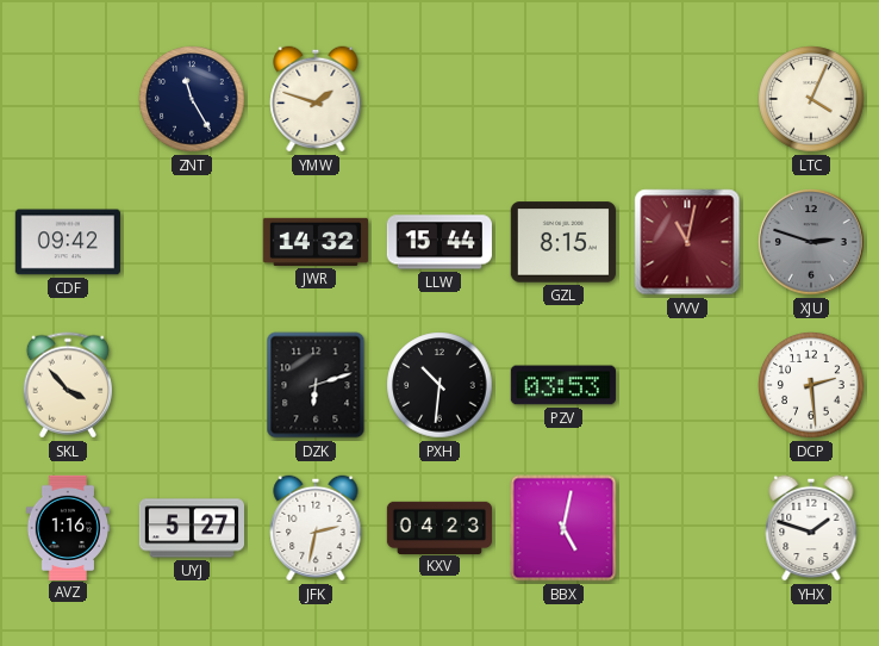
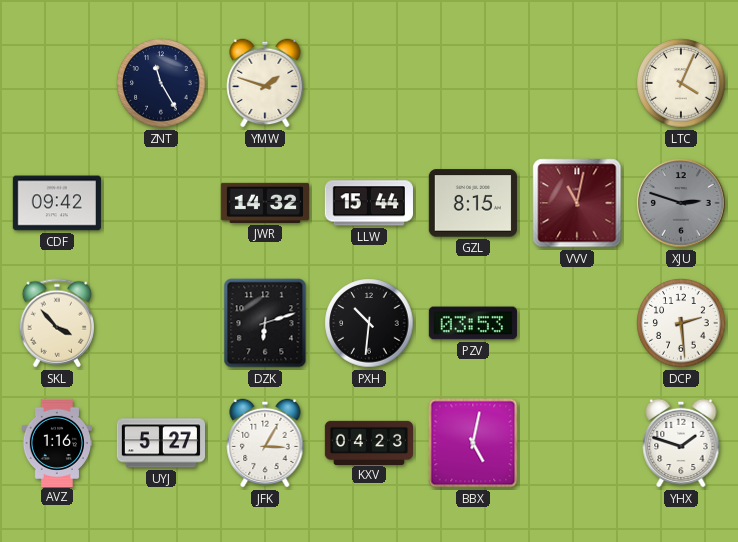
JFK: 2:32 -> 3:05 (265, 443)
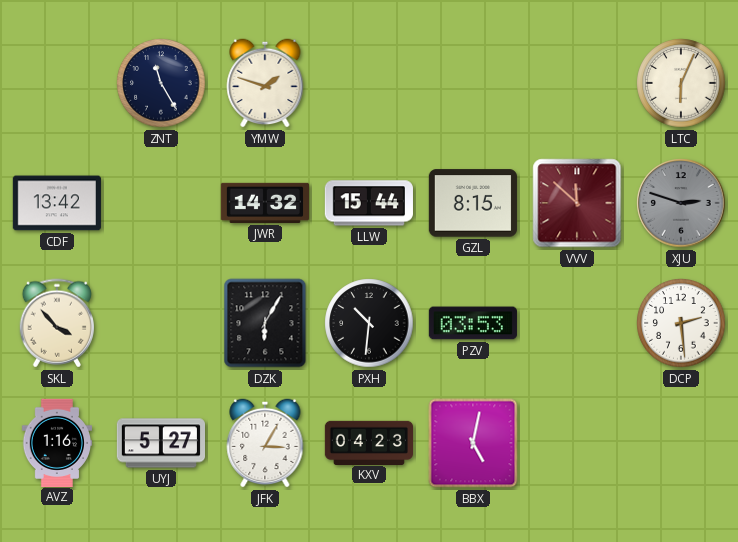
LTC: 4:04 -> 6:04 (681, 83)
CDF: 09:42 -> 13:42 (57, 203)
VVV: 11:02 -> 11:52 (577, 203)
DZK: 6:12 -> 6:05 (265, 323)
YHX: 1:48 -> none (681, 443)
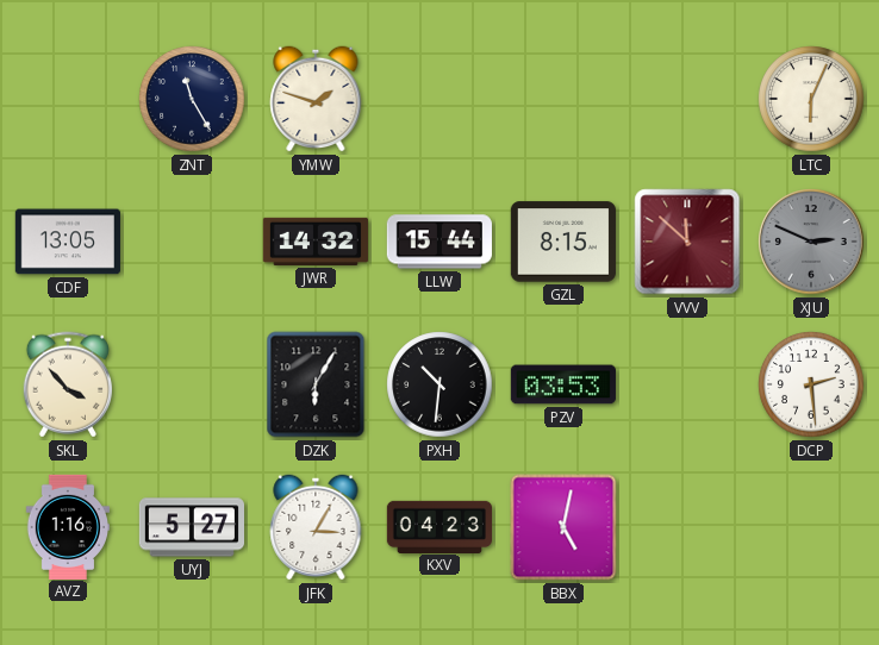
CDF: 13:42 -> 13:05 (68, 242)
XJU: 2:48 -> 2:49 (811, 242)
